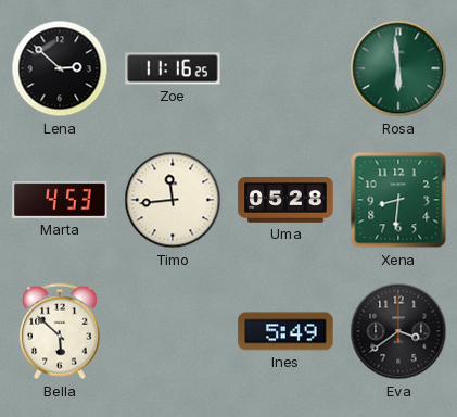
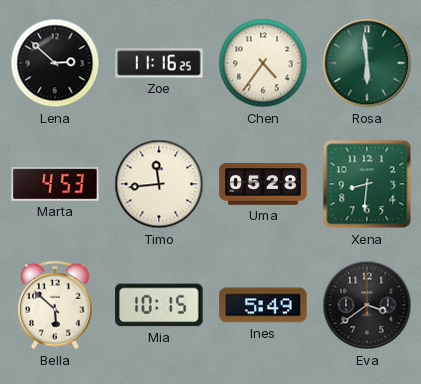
Chen: none -> 4:36 (263, 63)
Mia: none -> 10:15 (159, 305)
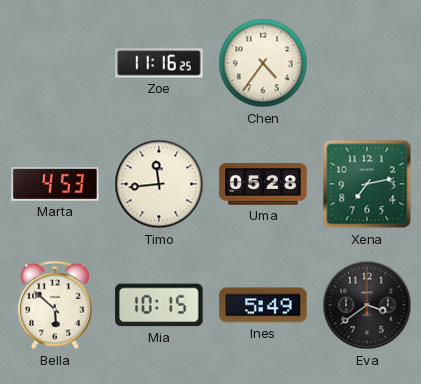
Lena: 2:52 -> none (55, 63)
Rosa: 5:59 -> none (367, 63)
Xena: 8:31 -> 7:13 (367, 184)
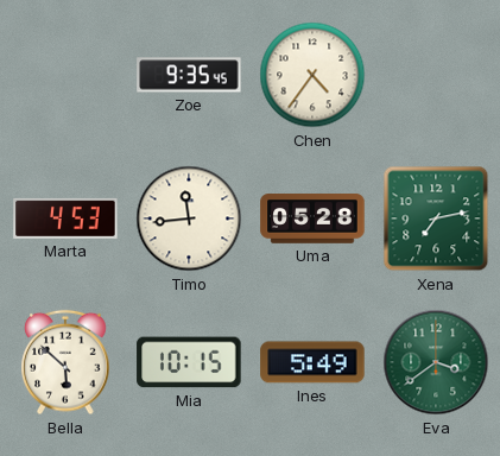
Zoe: 11:16 -> 9:35 (189, 75)
Eva dial: black -> green (436, 362)
